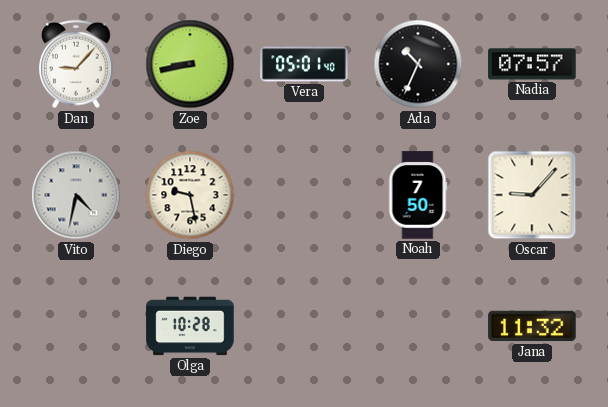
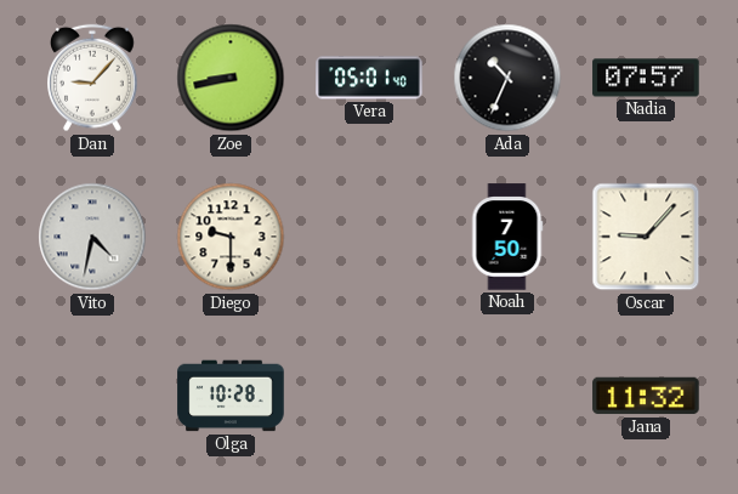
Diego: 9:28 -> 9:30 (231, 237)
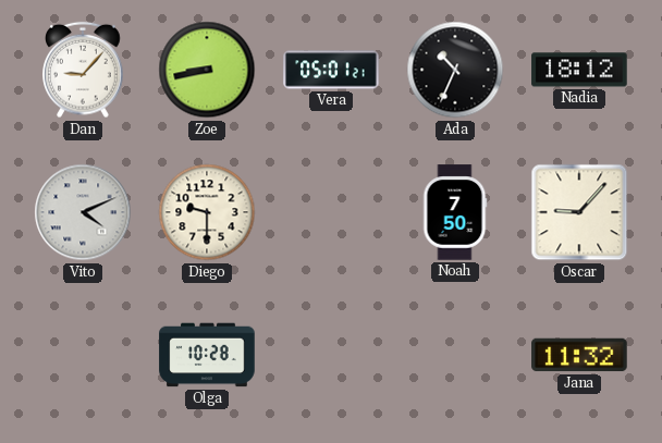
Vera: 05:01:40 -> 05:01:21 (331, 70)
Nadia: 07:57 -> 18:12 (579, 70)
Vito: 4:32 -> 4:11 (83, 212)
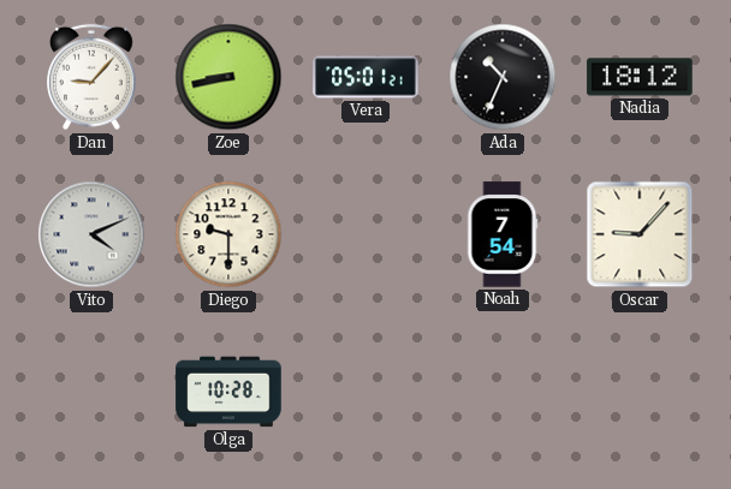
Noah: 7:50 -> 7:54 (503, 234)
Jana: 11:32 -> none (579, 355)
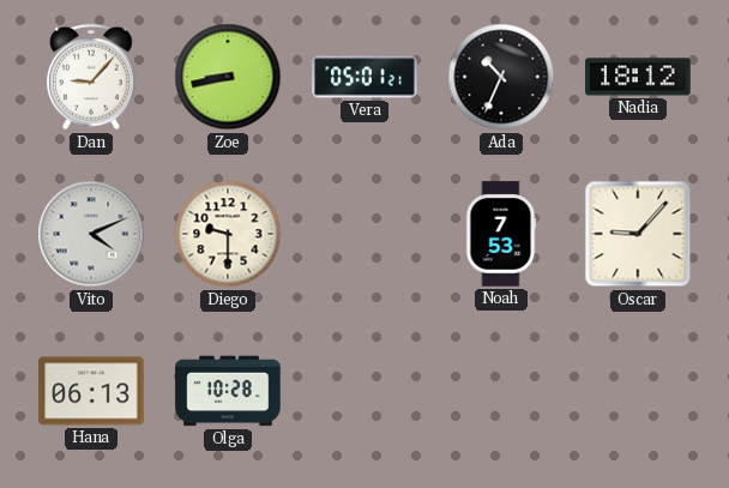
Noah: 7:54 -> 7:53 (501, 234)
Hana: none -> 06:13 (91, 391)
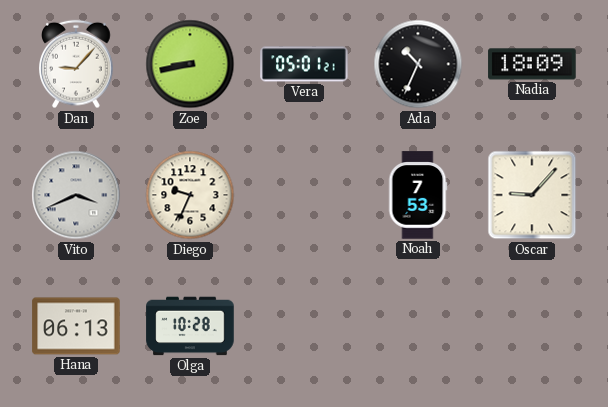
Nadia: 18:12 -> 18:09 (532, 64)
Vito: 4:11 -> 3:41 (76, 195)
Diego: 9:30 -> 9:34 (190, 195)
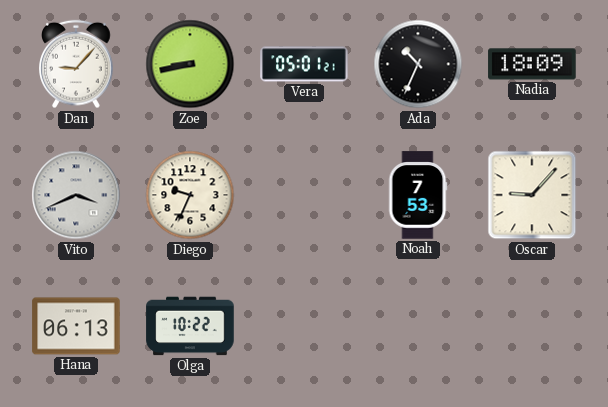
Olga: 10:28 -> 10:22 (190, 326)
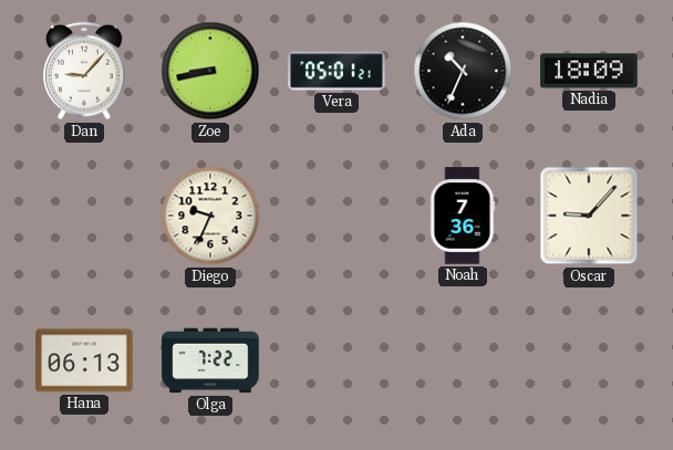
Vito: 3:41 -> none (76, 195)
Noah: 7:53 -> 7:36 (463, 216)
Olga: 10:22 -> 7:22 (210, 360)
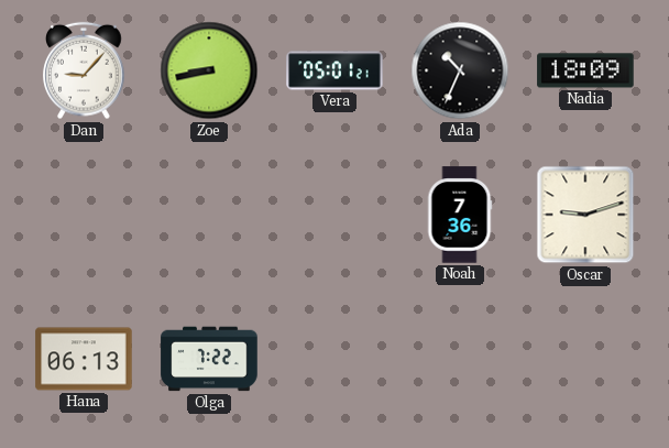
Diego: 9:34 -> none (210, 216)
Oscar: 9:07 -> 9:12 (585, 215)
